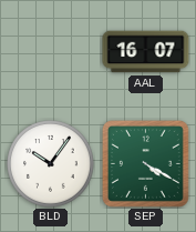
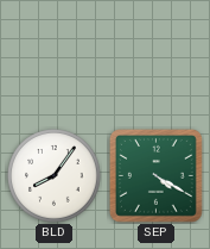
AAL: 16:07 -> none (146, 52)
BLD: 10:06 -> 8:06 (55, 176)
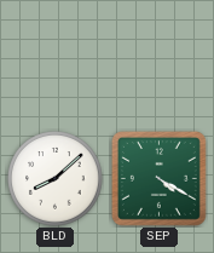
BLD: 8:06 -> 8:08 (56, 179)
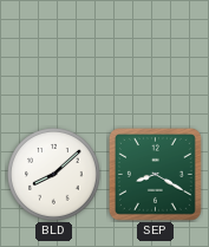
SEP: 4:20 -> 8:20 (155, 174)
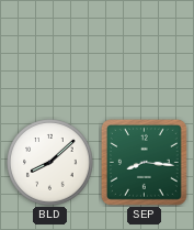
SEP: 8:20 -> 8:16 (144, 162)
